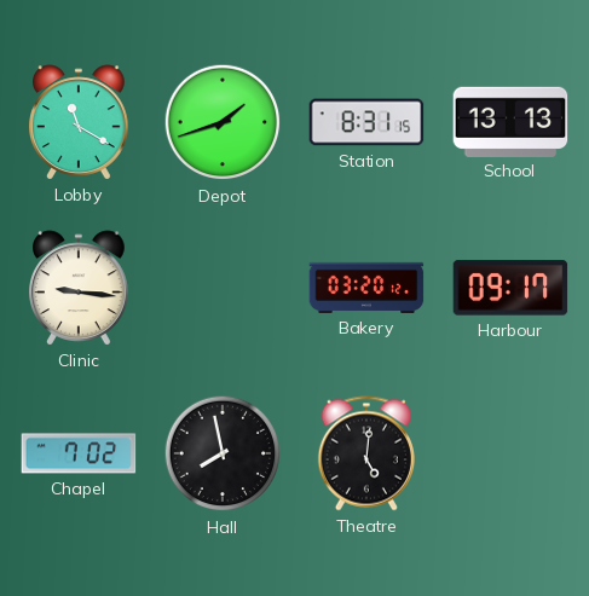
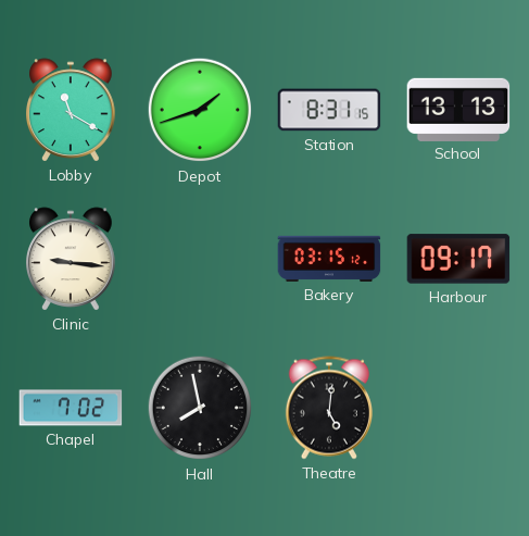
Bakery: 03:20 -> 03:15 (329, 259)
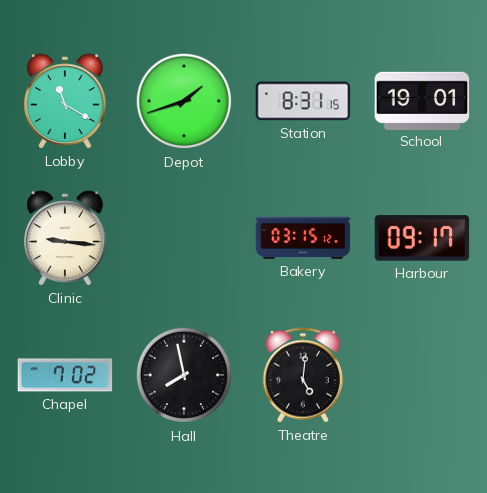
School: 13:13 -> 19:01 (422, 100)
